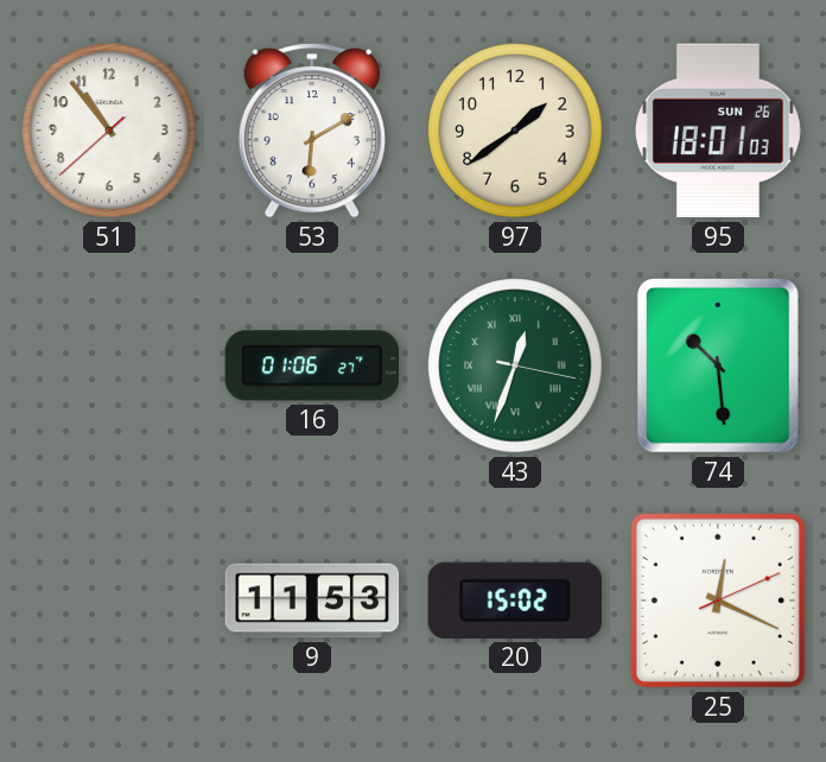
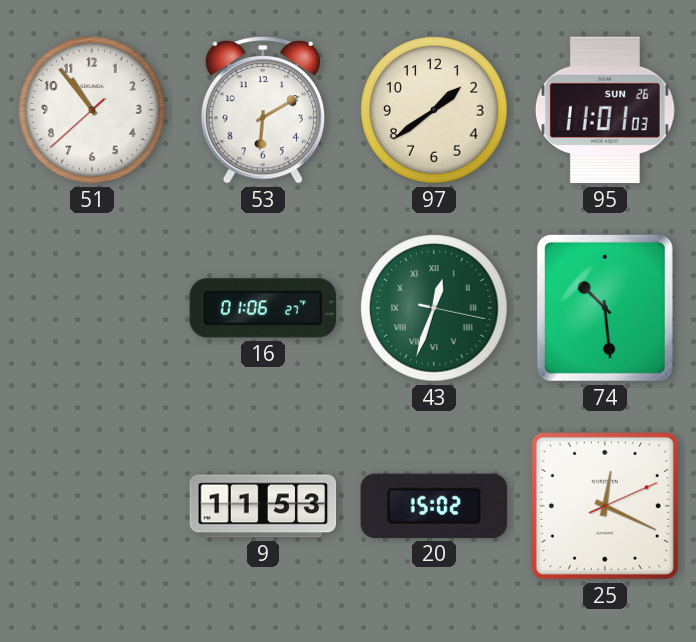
95: 18:01 -> 11:01 (605, 110)
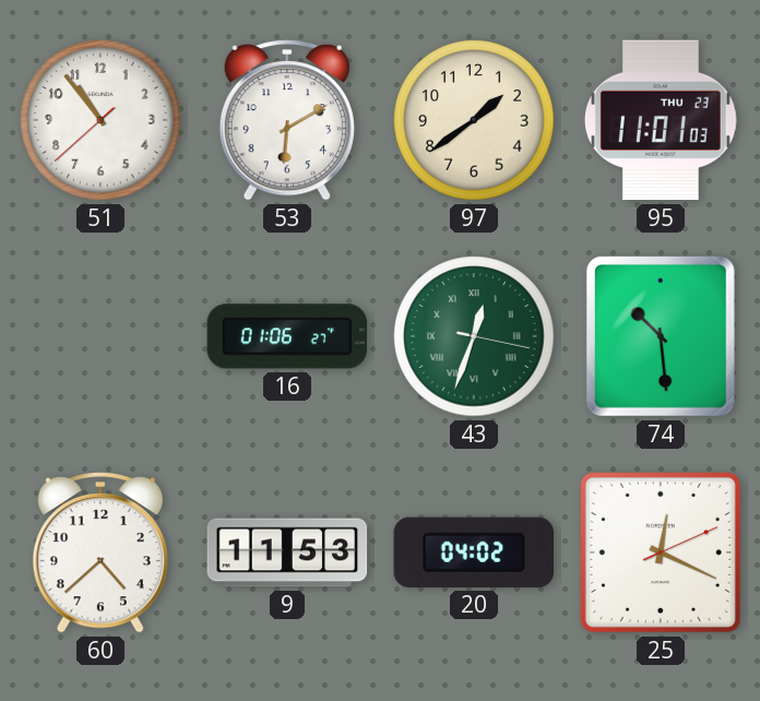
95 date: SUN 26 -> THU 23 (661, 120)
60: none -> 4:38 (100, 554)
20: 15:02 -> 04:02 (473, 553)
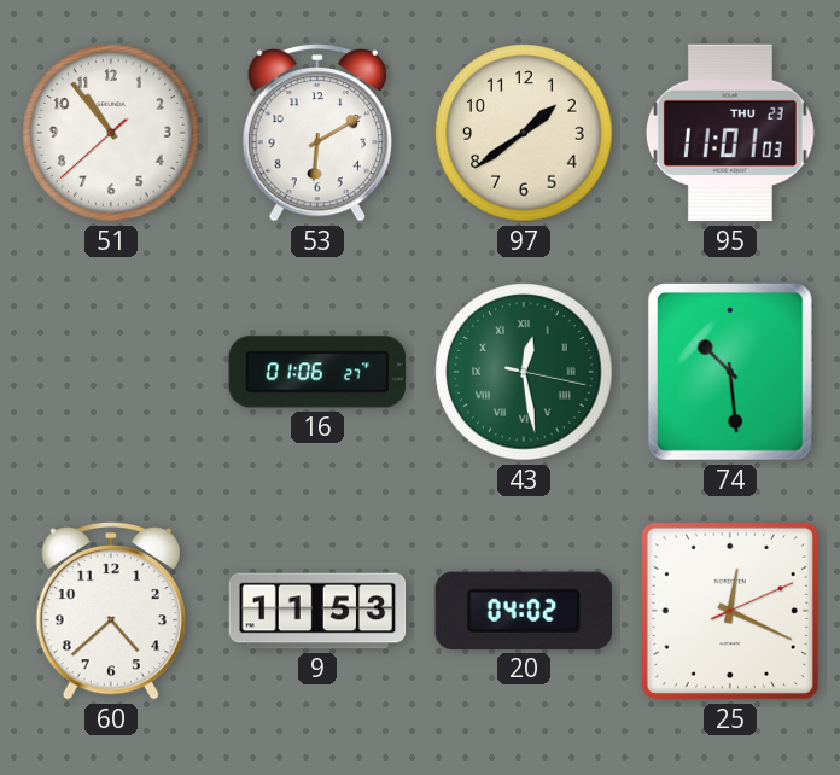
43: 12:33 -> 12:28 (524, 372)
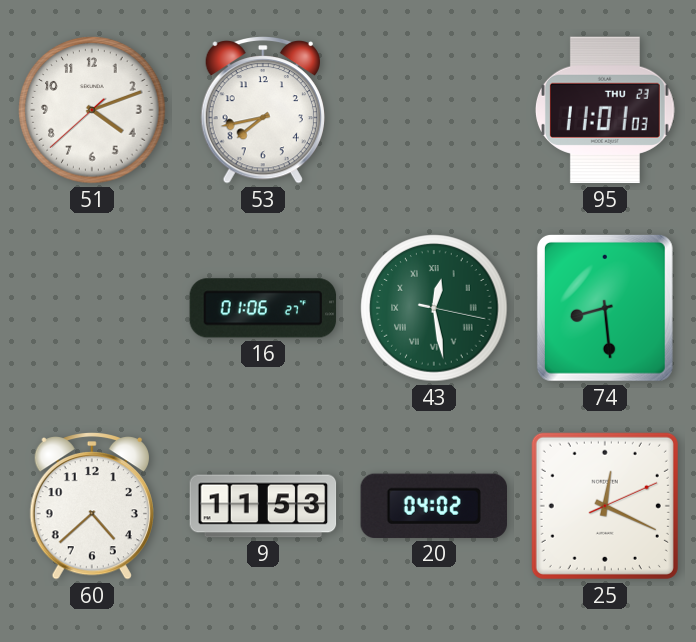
51: 10:53 -> 4:11 (92, 110)
53: 6:10 -> 7:43 (263, 111)
97: 1:39 -> none (524, 133)
74: 10:29 -> 8:29 (605, 308)
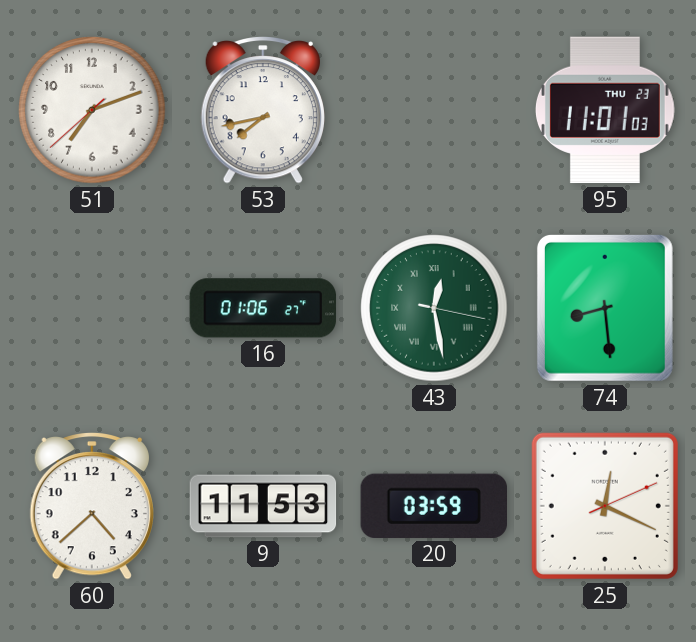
51: 4:11 -> 7:11 (92, 110)
20: 04:02 -> 03:59 (433, 506)
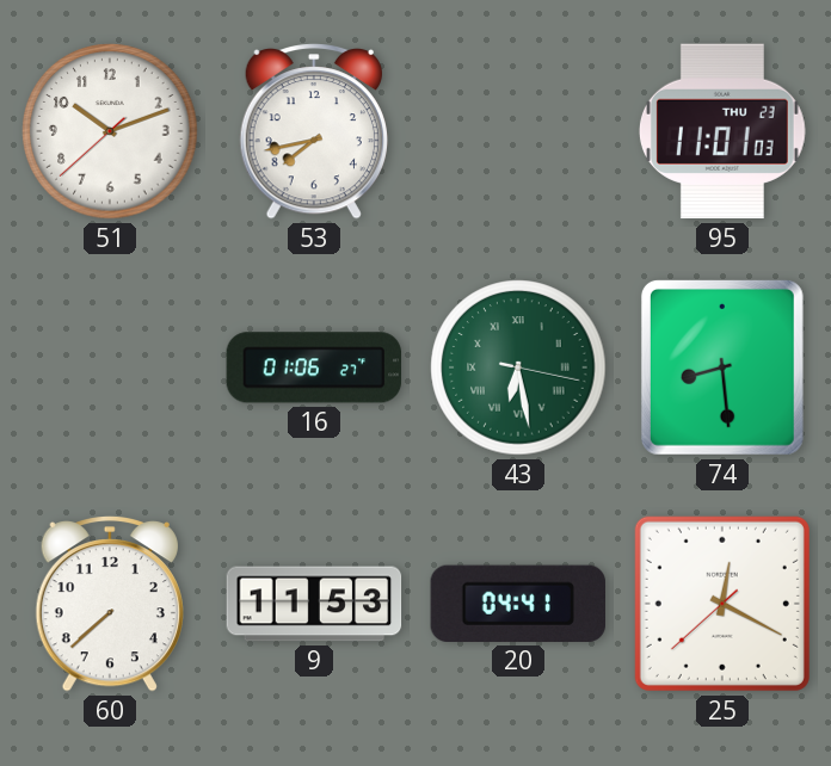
51: 7:11 -> 10:11 (110, 131)
43: 12:28 -> 6:28 (518, 367)
60: 4:38 -> 7:38 (110, 605)
20: 03:59 -> 04:41 (517, 604)
25: 12:19:11 -> 12:19:38 (722, 604)
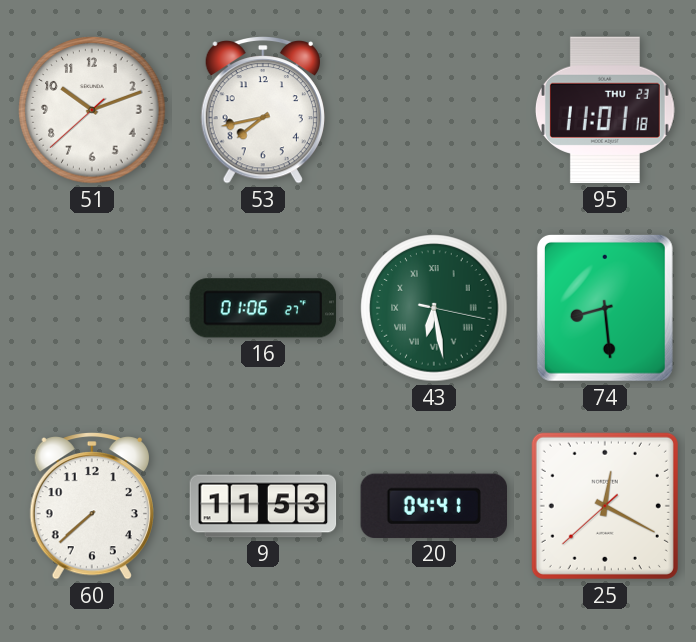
95: 11:01:03 -> 11:01:18 (605, 110)
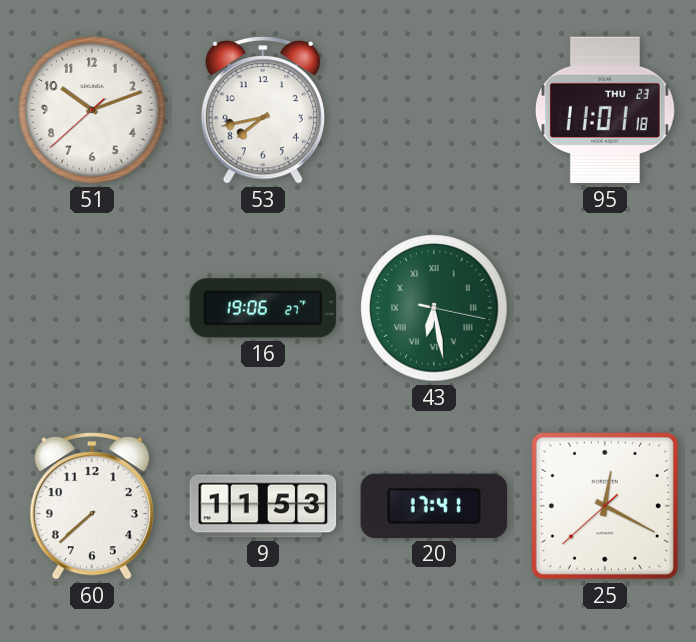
16: 01:06 -> 19:06 (263, 308)
74: 8:29 -> none (605, 308)
20: 04:41 -> 17:41 (433, 506)
